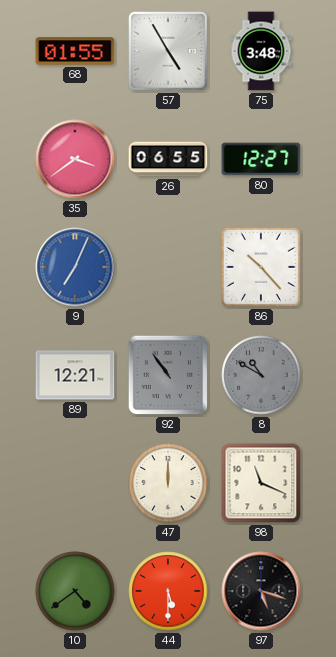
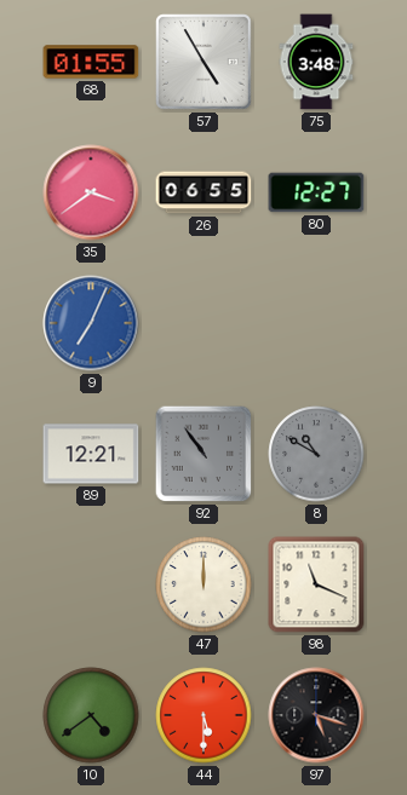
86: 10:23 -> none (261, 267)
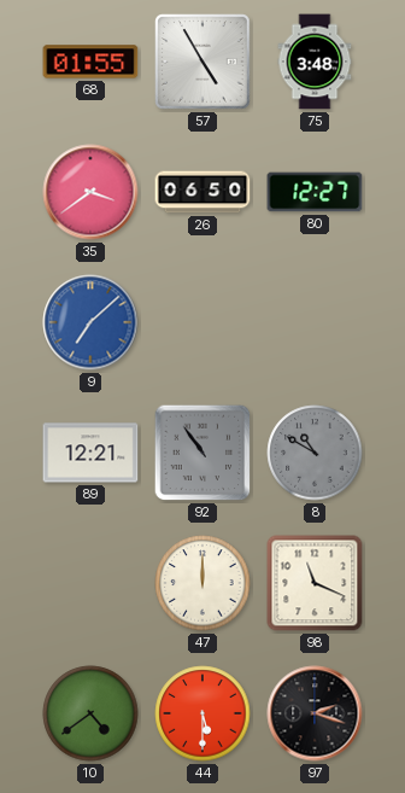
26: 06:55 -> 06:50 (202, 192)
9: 7:04 -> 7:08 (90, 322)
97: 5:18 -> 2:18 (315, 713)
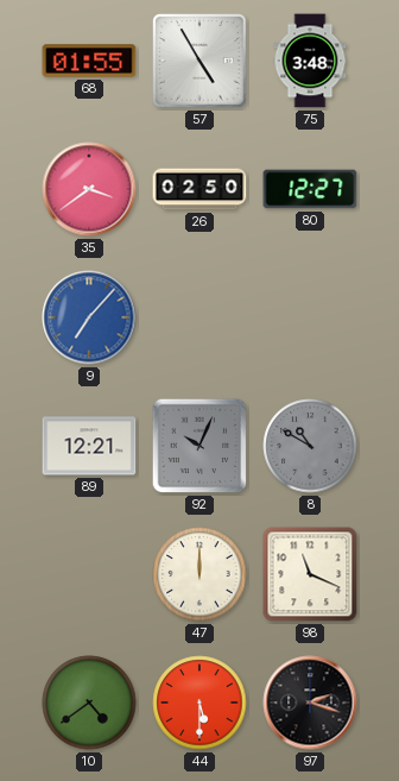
26: 06:50 -> 02:50 (199, 189)
9: 7:08 -> 7:07 (89, 317)
92: 10:54 -> 10:04 (199, 446)
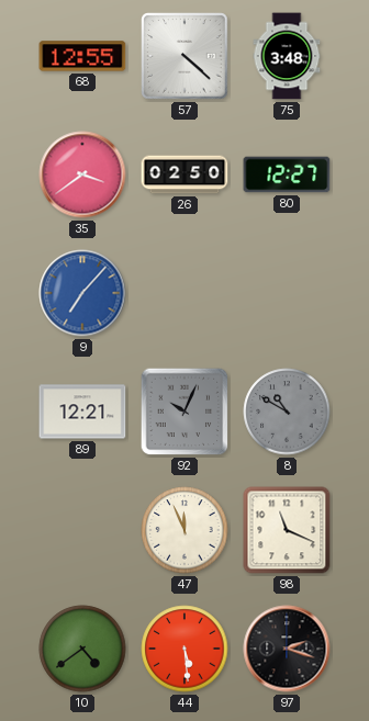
68: 01:55 -> 12:55 (82, 56)
57: 4:55 -> 4:22 (185, 56)
47: 12:00 -> 11:56 (185, 530)
44: 5:30 -> 5:29 (185, 649)
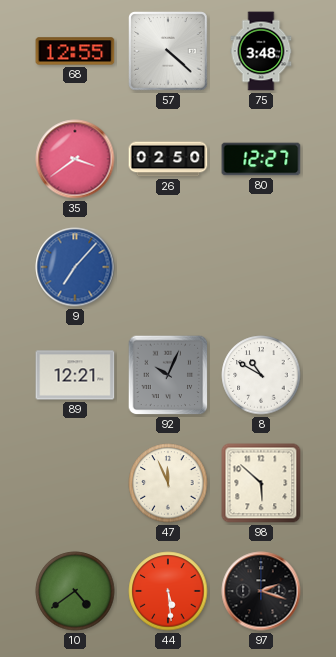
8 dial: grey -> white (261, 375)
98: 11:19 -> 5:52 (261, 483)
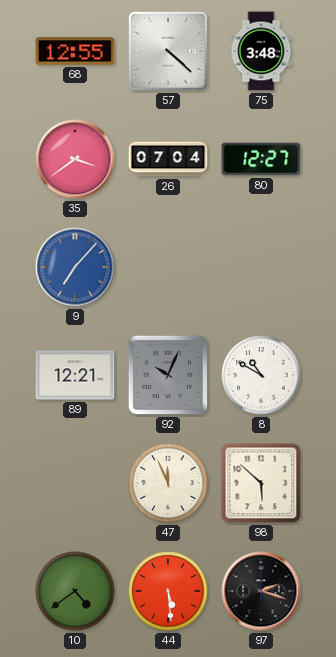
26: 02:50 -> 07:04 (168, 159)
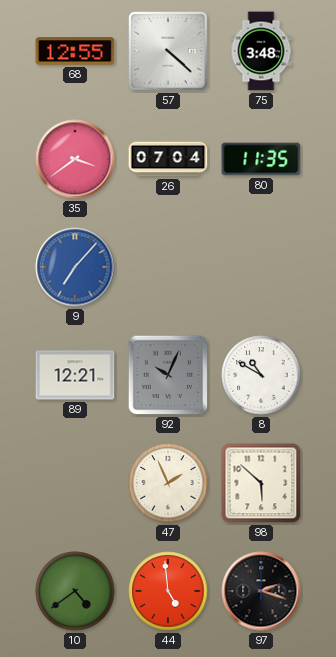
80: 12:27 -> 11:35 (261, 159)
47: 11:56 -> 1:56 (168, 483)
44: 5:29 -> 4:59 (168, 591)
